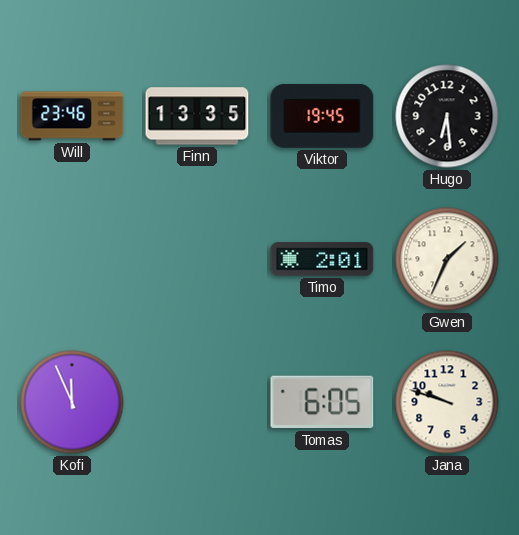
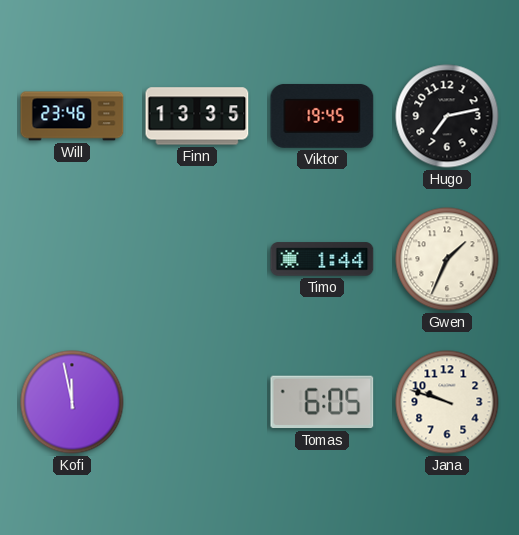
Hugo: 6:29 -> 7:13 (447, 116)
Timo: 2:01 -> 1:44 (322, 259)
Kofi: 11:56 -> 11:58 (72, 402)
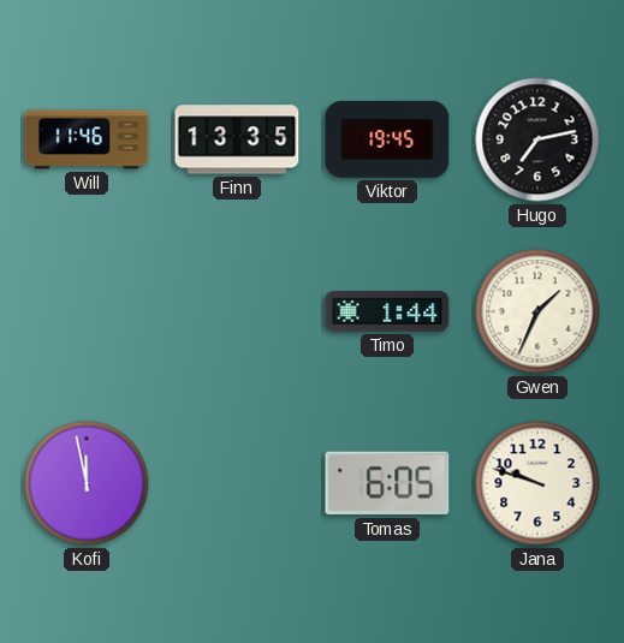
Will: 23:46 -> 11:46 (87, 139)
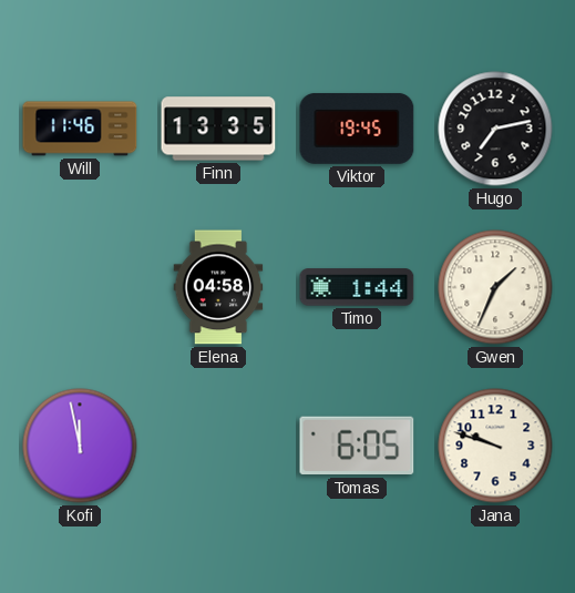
Elena: none -> 04:58 (218, 287)
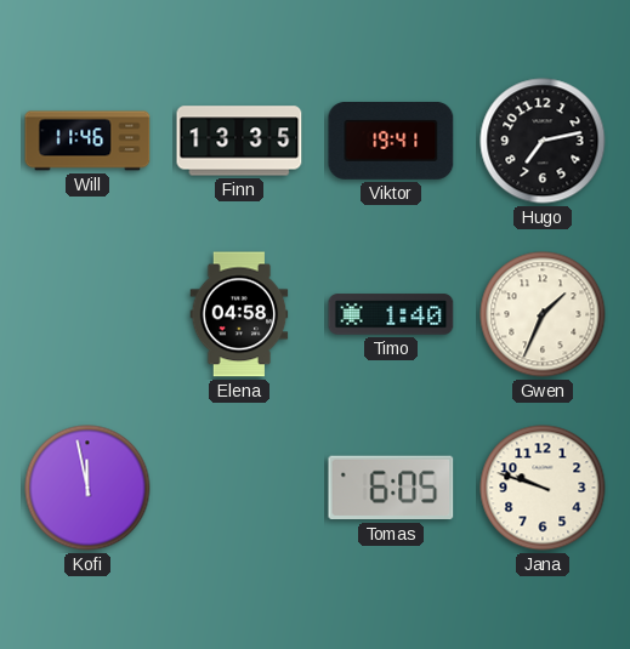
Viktor: 19:45 -> 19:41 (391, 141)
Timo: 1:44 -> 1:40 (391, 314)
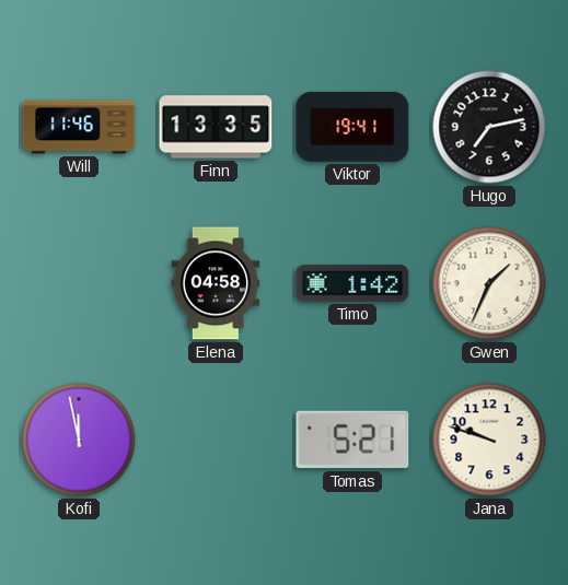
Timo: 1:40 -> 1:42 (352, 283)
Tomas: 6:05 -> 5:21 (352, 440)
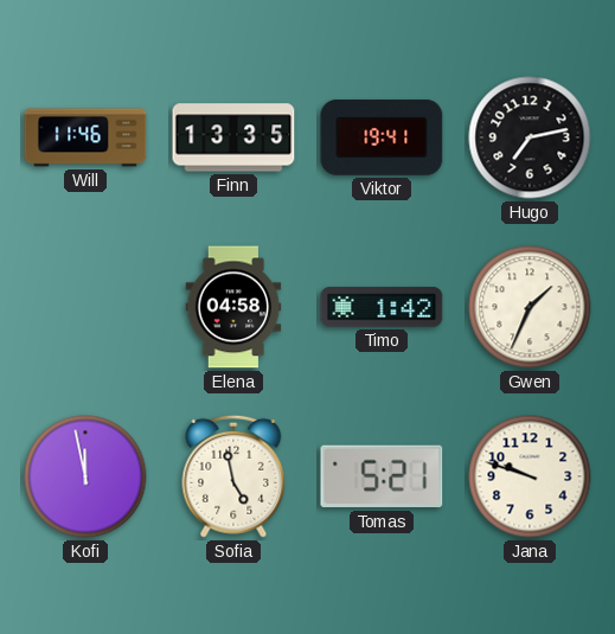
Sofia: none -> 4:58 (233, 476)
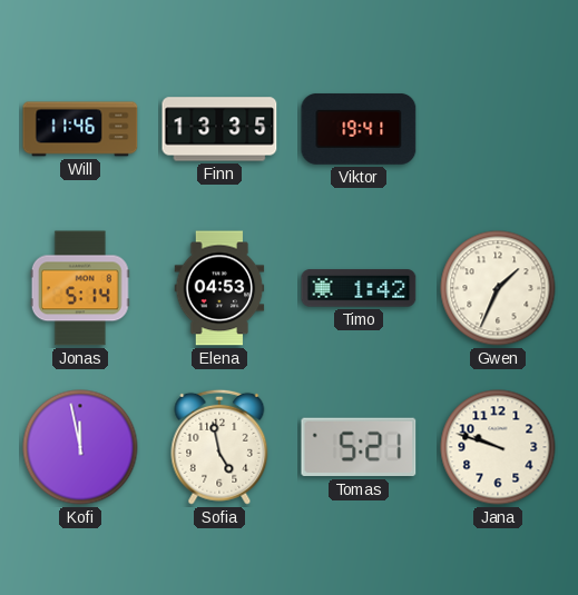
Hugo: 7:13 -> none (530, 137)
Jonas: none -> 5:14 (80, 288)
Elena: 04:58 -> 04:53 (219, 288)
